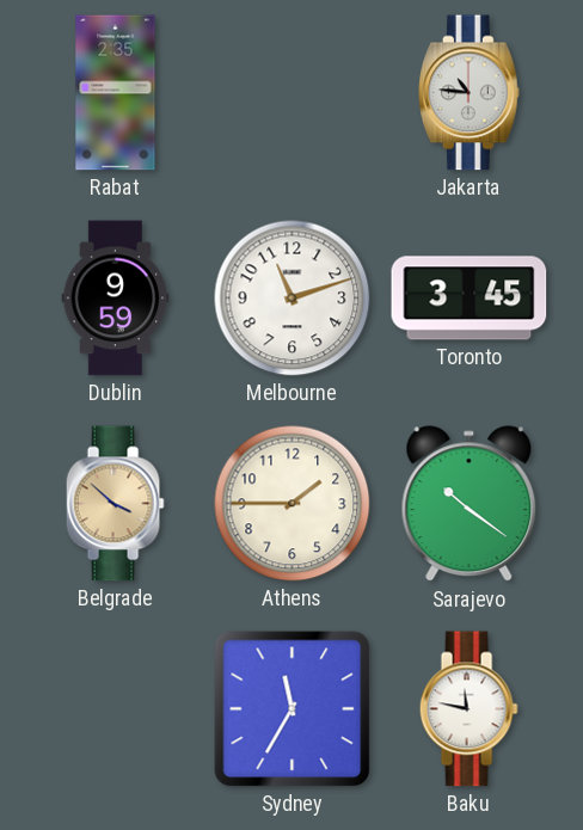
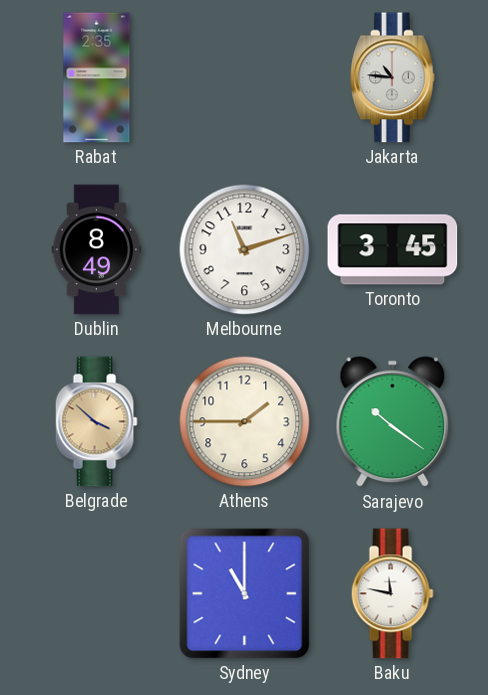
Dublin: 9:59 -> 8:49 (97, 250)
Sydney: 11:35 -> 11:00 (245, 594)
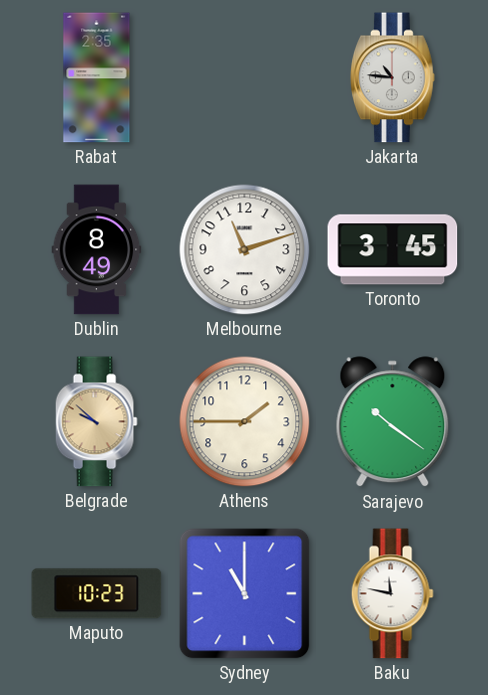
Belgrade: 3:52 -> 9:52 (96, 422)
Maputo: none -> 10:23 (97, 594)
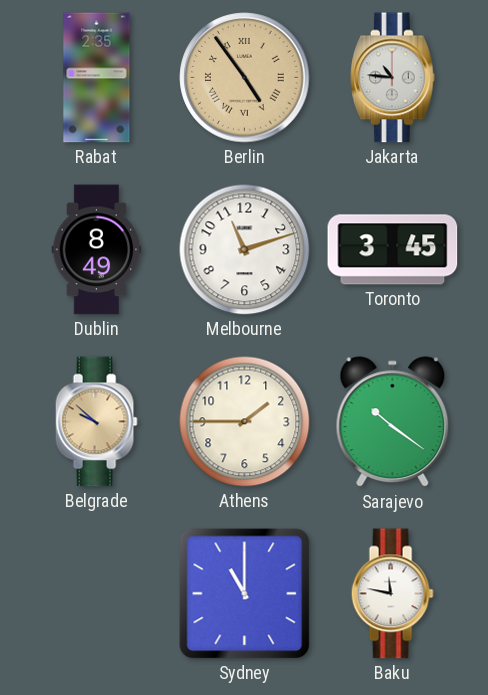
Berlin: none -> 4:54 (245, 78)
Maputo: 10:23 -> none (97, 594)
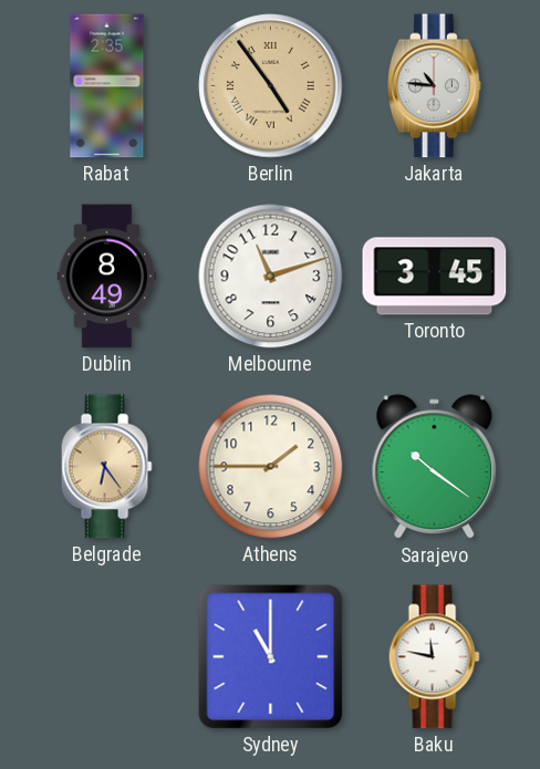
Belgrade: 9:52 -> 6:24 (106, 467)
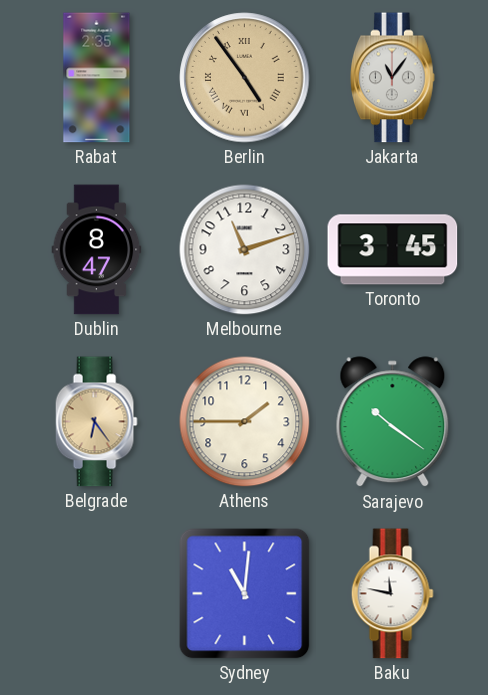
Jakarta: 10:46 -> 11:06 (393, 78)
Dublin: 8:49 -> 8:47 (97, 250)
Sydney: 11:00 -> 11:01 (245, 594)
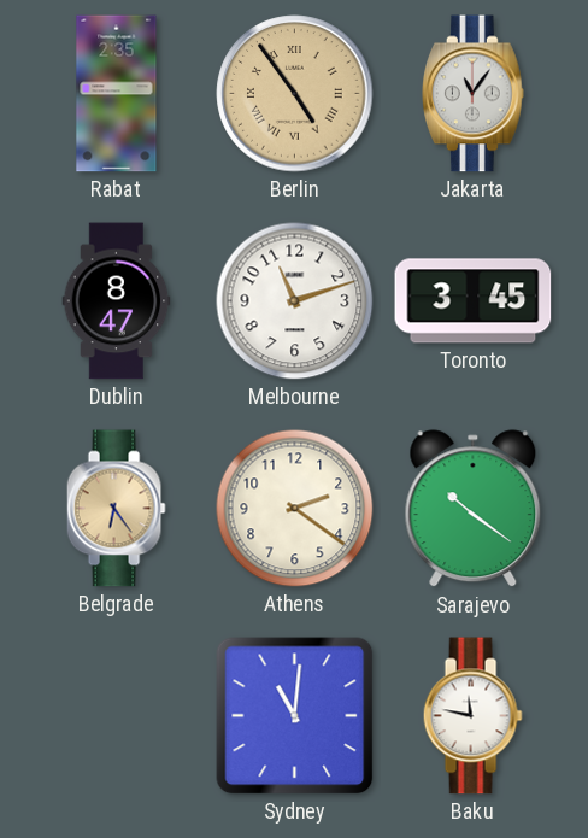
Athens: 1:45 -> 2:21 (295, 509)
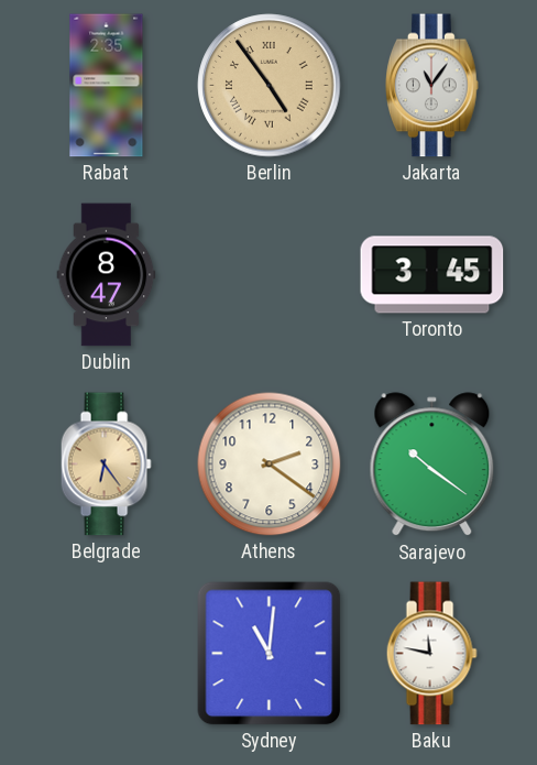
Melbourne: 11:12 -> none (295, 301)
